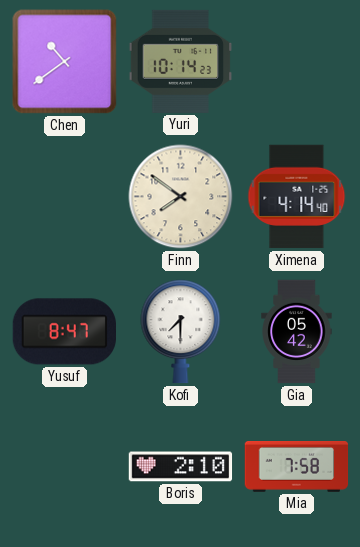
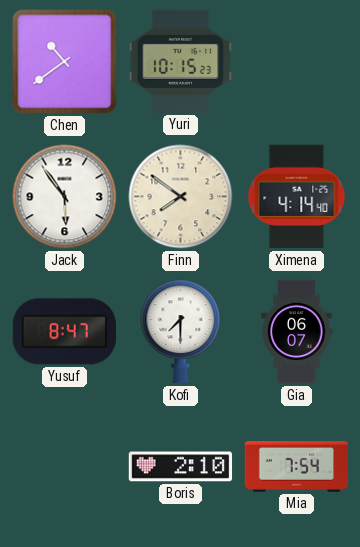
Yuri: 10:14 -> 10:15 (180, 61)
Jack: none -> 5:54 (65, 197)
Gia: 05:42 -> 06:07 (297, 332)
Mia: 7:58 -> 7:54 (297, 467)
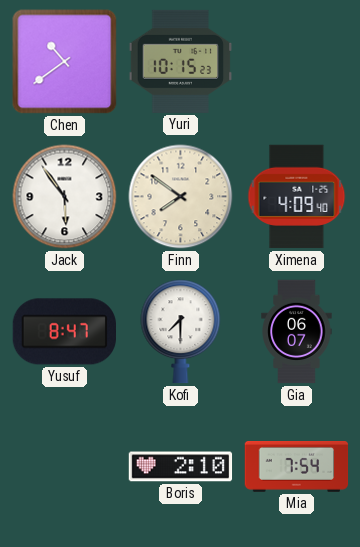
Ximena: 4:14 -> 4:09 (297, 197)
